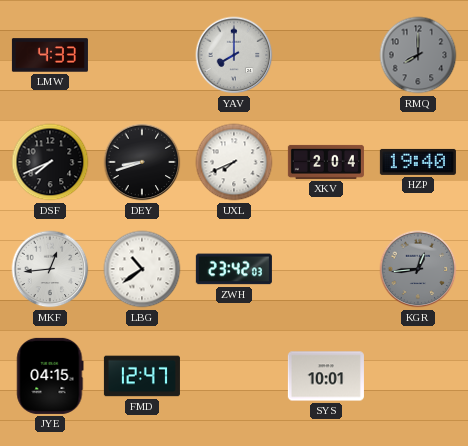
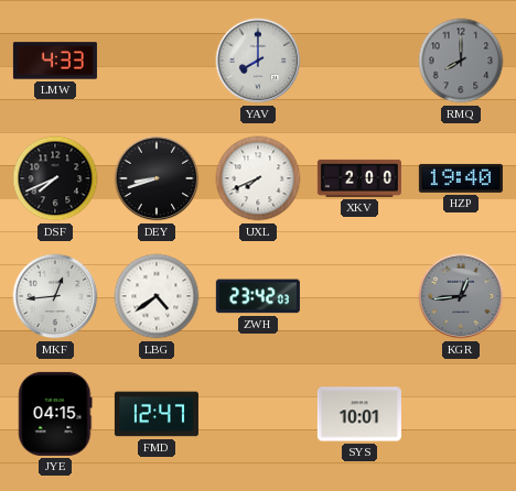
XKV: 2:04 -> 2:00 (359, 178)
LBG: 10:39 -> 4:39 (157, 296)
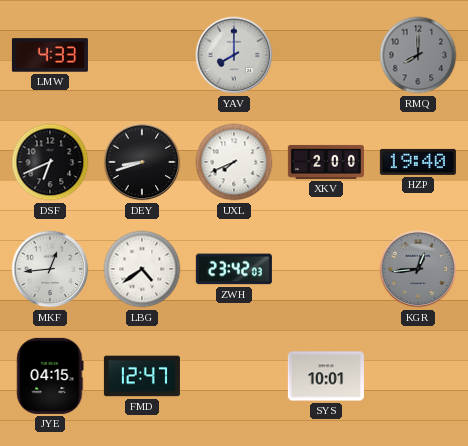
DSF: 7:41 -> 6:41 (50, 162)
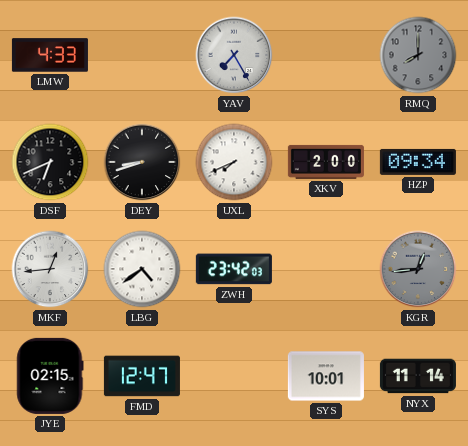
YAV: 8:00 -> 7:25 (234, 55)
HZP: 19:40 -> 09:34 (418, 162)
JYE: 04:15 -> 02:15 (50, 376)
NYX: none -> 11:14 (418, 376)
